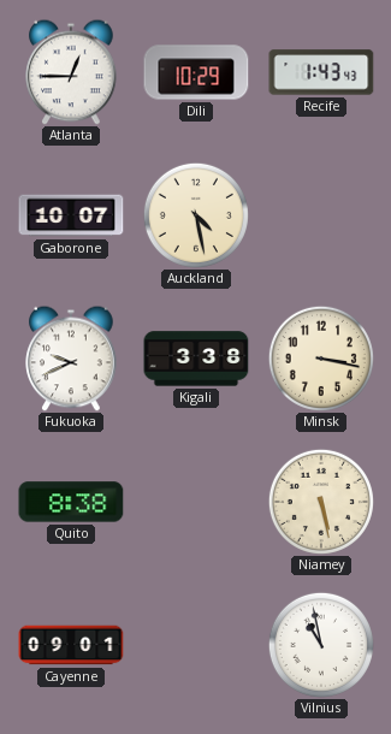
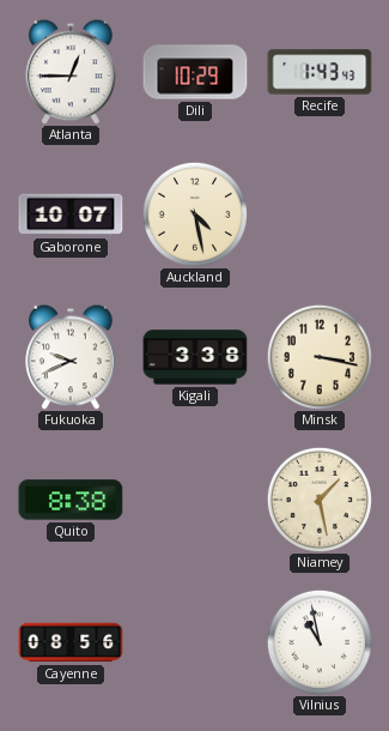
Niamey: 5:28 -> 1:28 (320, 500)
Cayenne: 09:01 -> 08:56 (71, 642)
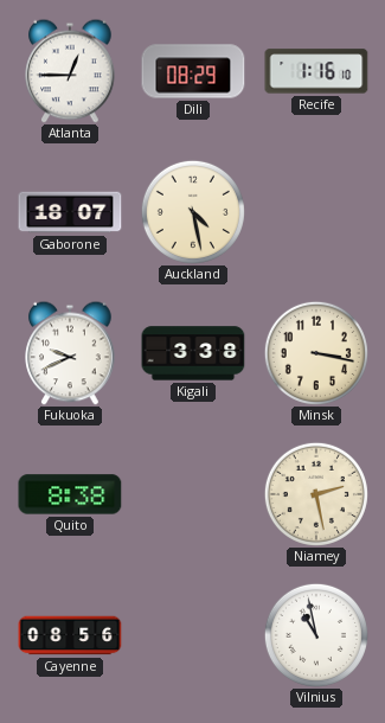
Dili: 10:29 -> 08:29 (193, 71)
Recife: 1:43 -> 1:16 (316, 71)
Gaborone: 10:07 -> 18:07 (70, 212)
Niamey: 1:28 -> 2:28 (316, 494)
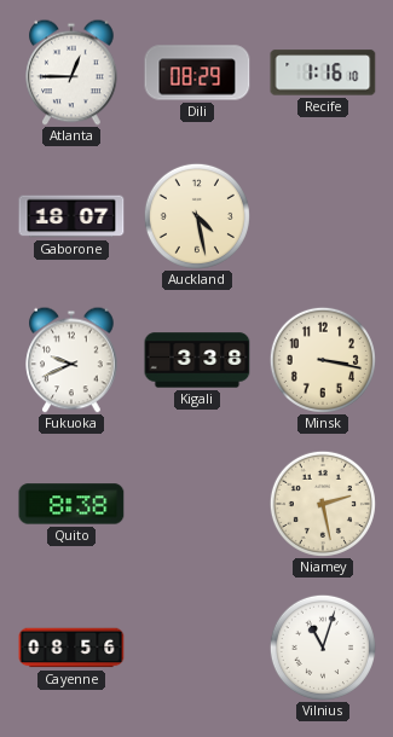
Vilnius: 10:58 -> 11:03 (323, 648)
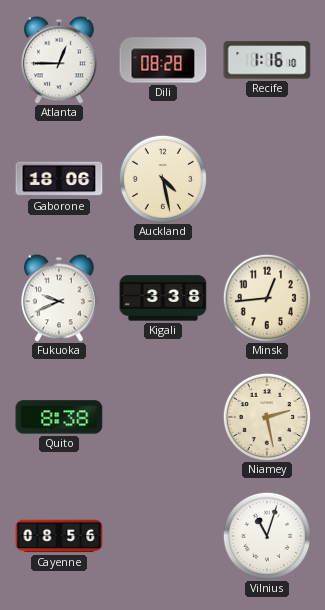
Dili: 08:29 -> 08:28 (163, 60)
Gaborone: 18:07 -> 18:06 (59, 179)
Minsk: 3:17 -> 12:44 (267, 298)
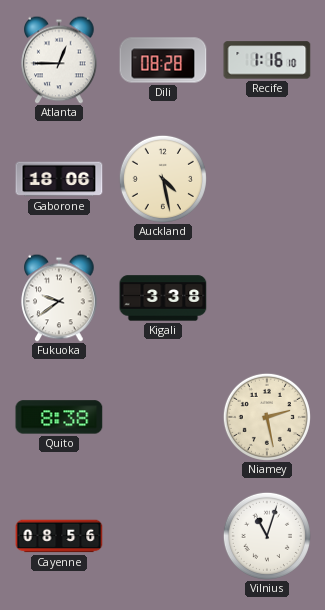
Fukuoka: 9:41 -> 9:39 (59, 298)
Minsk: 12:44 -> none (267, 298)
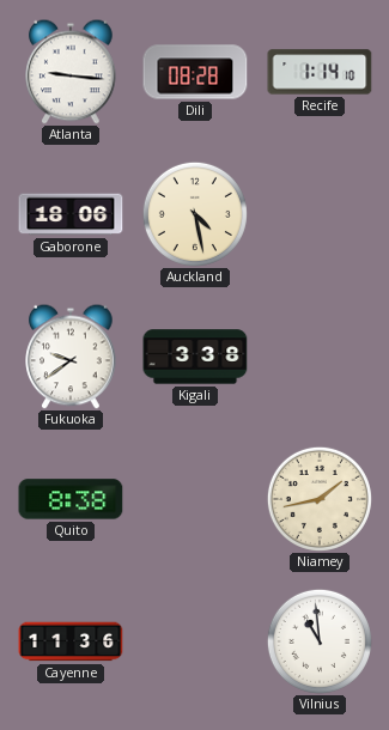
Atlanta: 12:45 -> 9:16 (71, 72)
Recife: 1:16 -> 1:14 (320, 72)
Niamey: 2:28 -> 1:43 (320, 499)
Cayenne: 08:56 -> 11:36 (71, 641)
Vilnius: 11:03 -> 10:59 (320, 641)
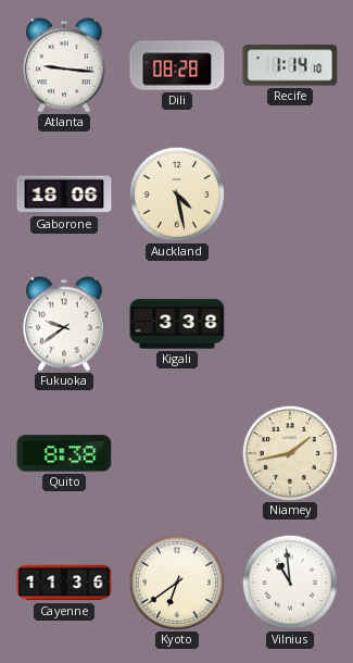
Kyoto: none -> 6:39 (177, 583)
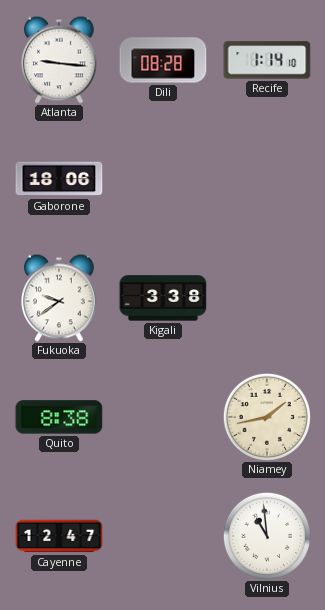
Auckland: 4:28 -> none (177, 195)
Cayenne: 11:36 -> 12:47 (59, 536)
Kyoto: 6:39 -> none (177, 583)
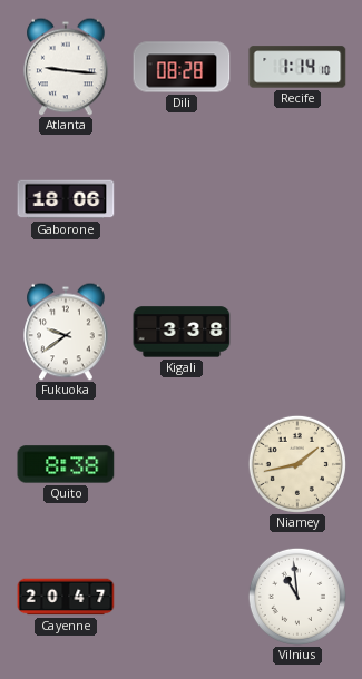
Cayenne: 12:47 -> 20:47 (66, 597)
